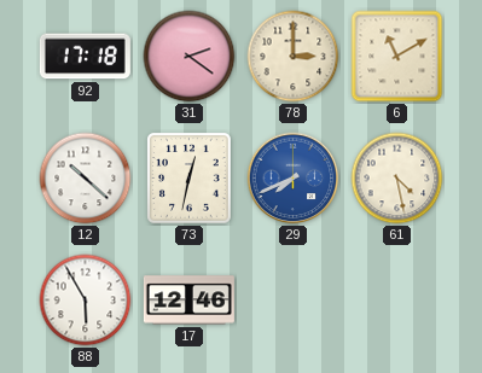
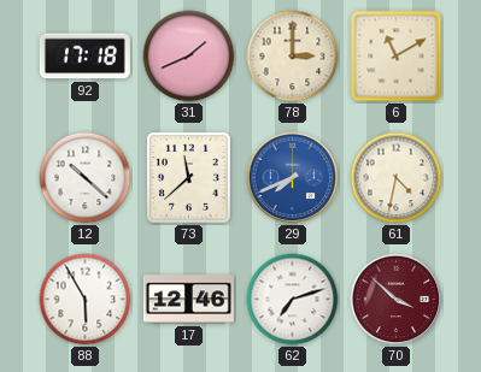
31: 2:21 -> 1:41 (189, 57)
73: 12:32 -> 11:38 (189, 178)
61: 4:28 -> 4:32 (397, 178)
62: none -> 7:12 (293, 300)
70: none -> 3:52 (397, 300)
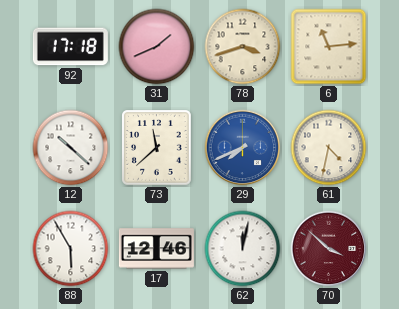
78: 3:00 -> 3:42 (243, 47)
6: 11:10 -> 11:14 (329, 47)
62: 7:12 -> 12:02 (243, 249)
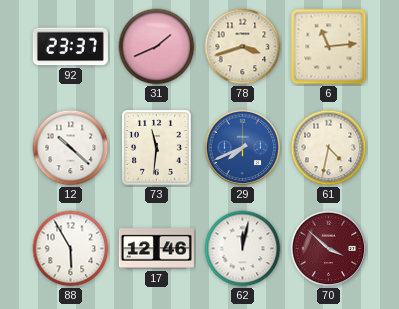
92: 17:18 -> 23:37 (70, 47)
73: 11:38 -> 11:31 (157, 148)
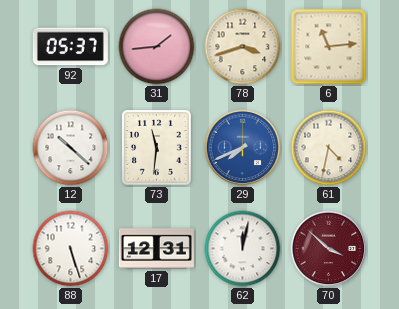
92: 23:37 -> 05:37 (70, 47)
31: 1:41 -> 1:44 (157, 47)
88: 5:55 -> 5:27 (71, 249)
17: 12:46 -> 12:31 (156, 249)
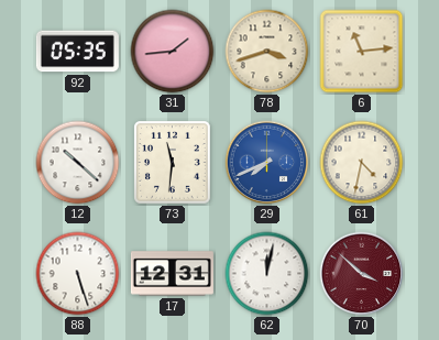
92: 05:37 -> 05:35 (77, 52)
